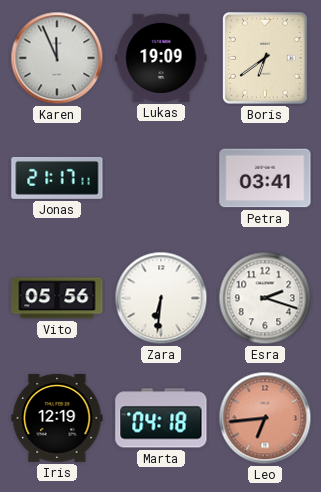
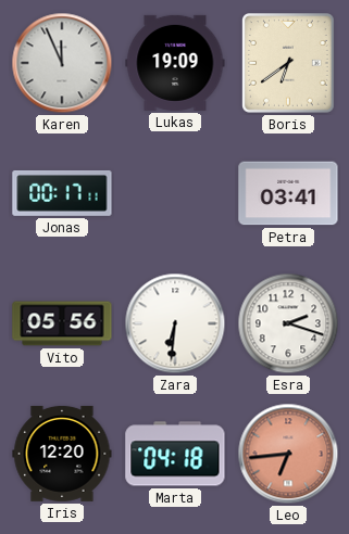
Jonas: 21:17 -> 00:17 (62, 193)
Iris: 12:19 -> 12:20 (62, 454)
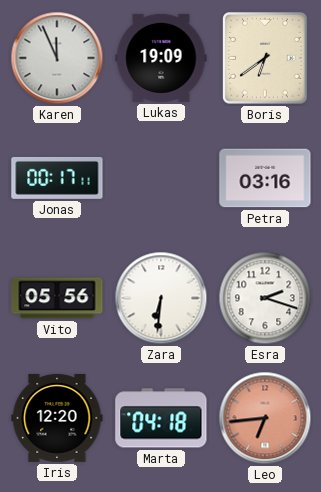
Petra: 03:41 -> 03:16 (265, 178)
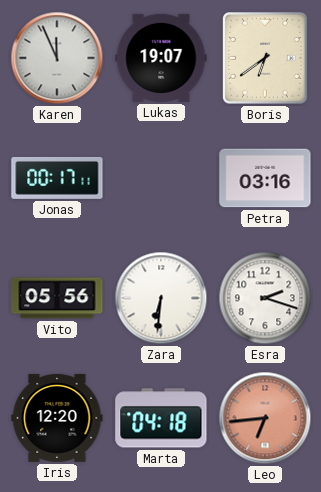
Lukas: 19:09 -> 19:07 (161, 58)
